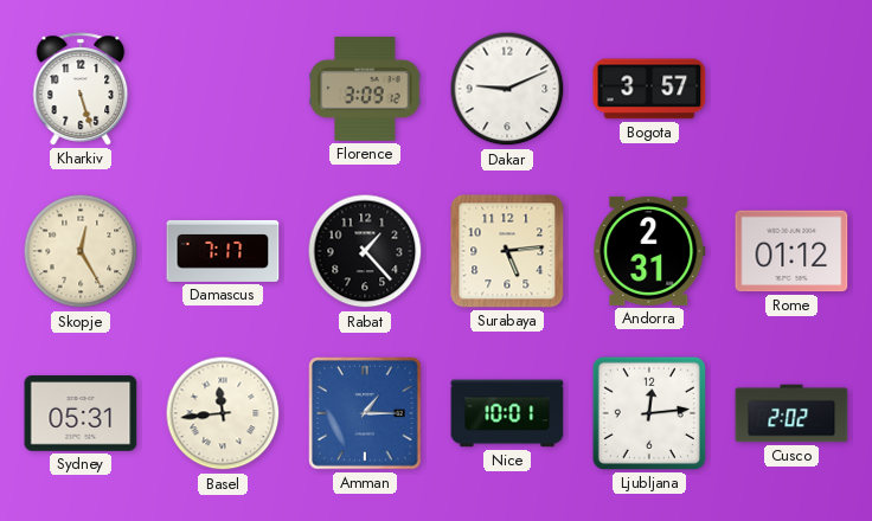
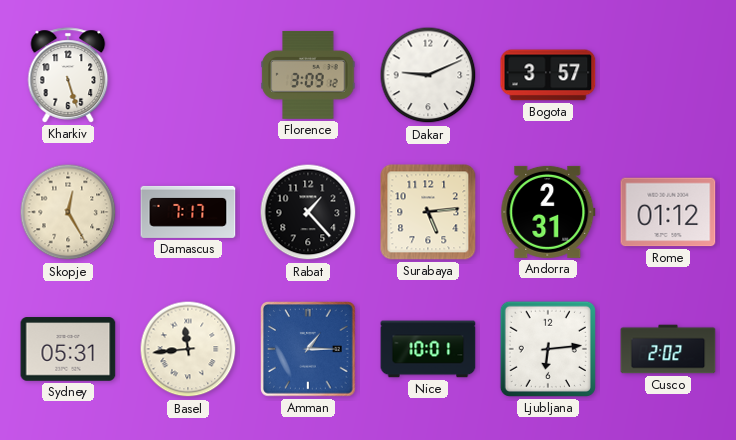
Ljubljana: 12:14 -> 6:14 (548, 349)
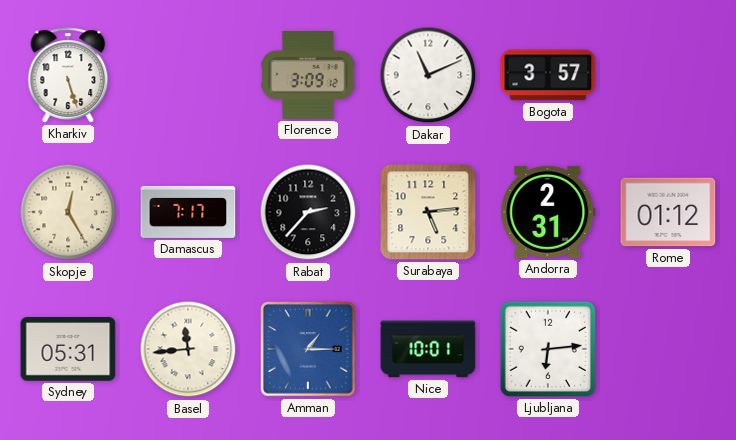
Dakar: 9:11 -> 11:11 (428, 75)
Rabat: 1:23 -> 2:37 (308, 212)
Cusco: 2:02 -> none (668, 349)
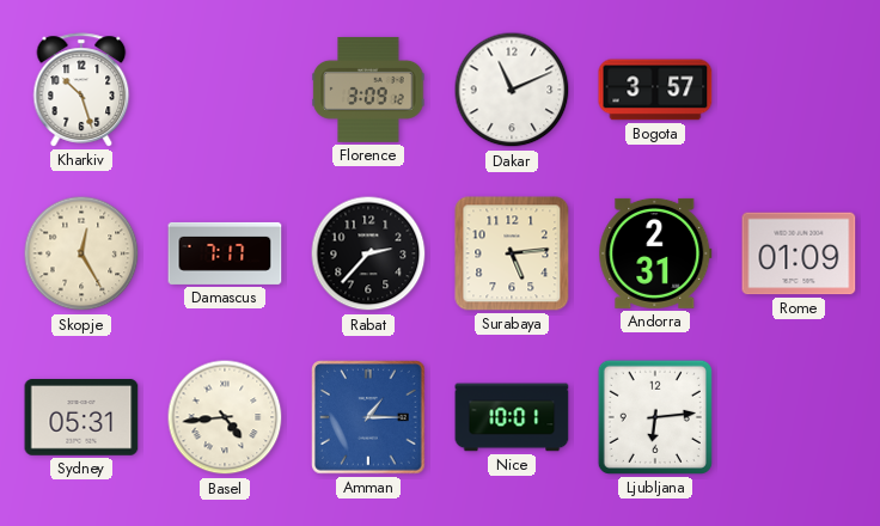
Kharkiv: 5:27 -> 10:27 (81, 90)
Rome: 01:12 -> 01:09 (799, 253)
Basel: 11:44 -> 4:44 (225, 417)
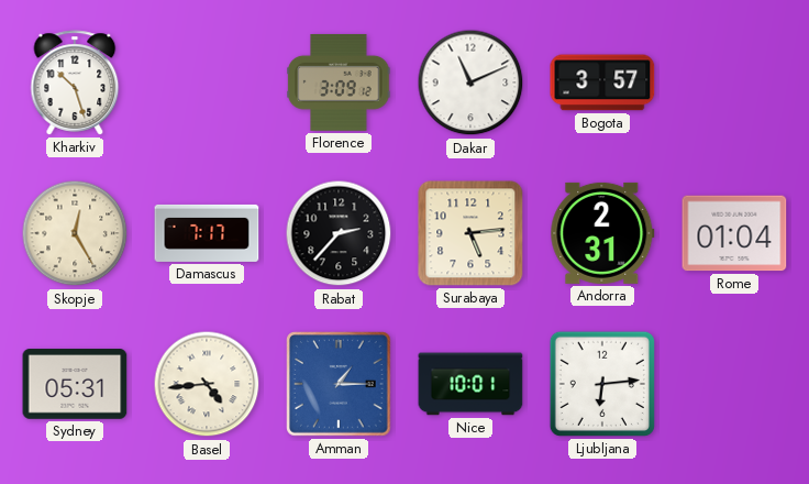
Rome: 01:09 -> 01:04 (734, 233)
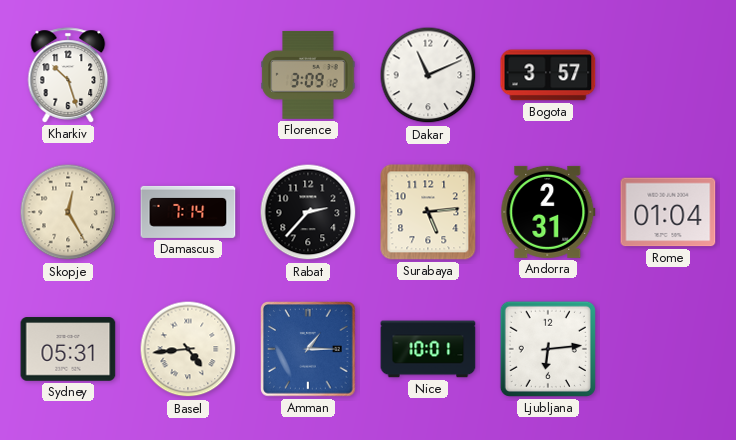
Damascus: 7:17 -> 7:14 (188, 212)
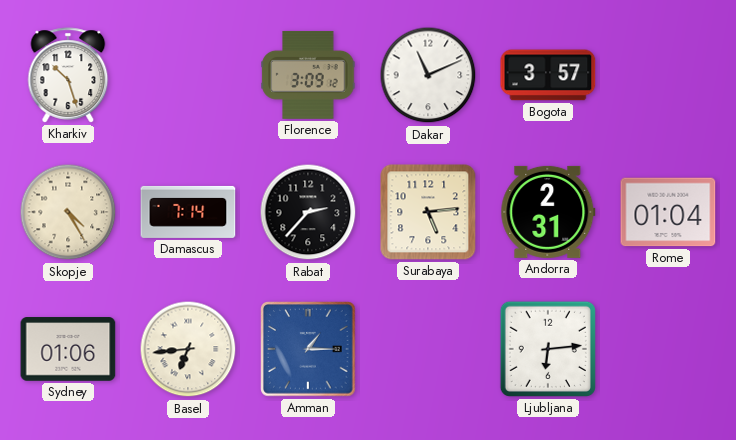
Skopje: 12:25 -> 4:25 (68, 212)
Sydney: 05:31 -> 01:06 (68, 349)
Basel: 4:44 -> 6:44 (188, 349)
Nice: 10:01 -> none (428, 349)
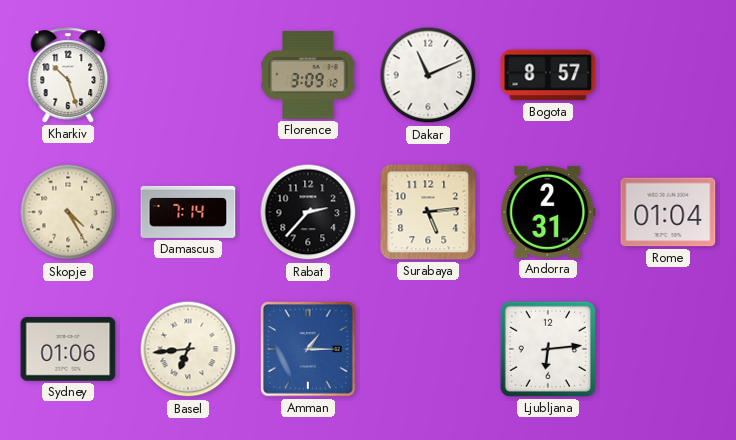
Bogota: 3:57 -> 8:57 (548, 75)
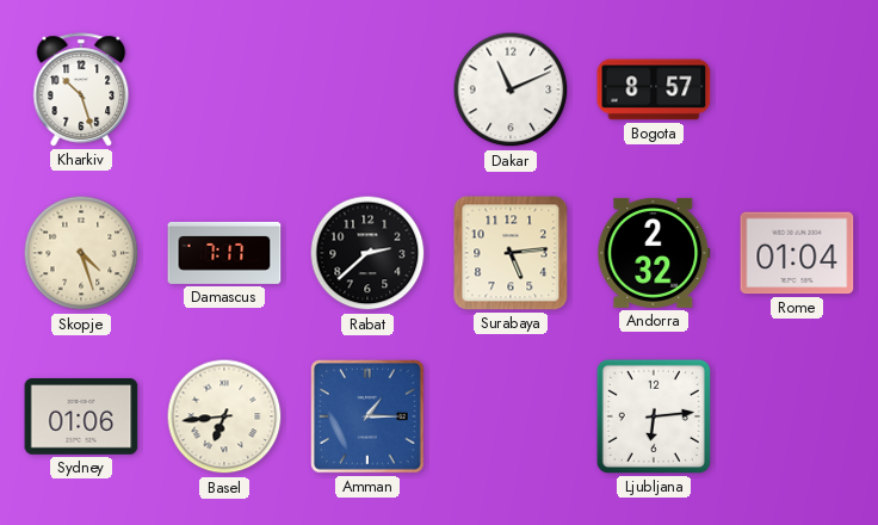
Florence: 3:09 -> none (308, 75)
Skopje: 4:25 -> 4:27 (81, 253)
Damascus: 7:14 -> 7:17 (224, 253)
Rabat: 2:37 -> 2:38 (367, 253)
Andorra: 2:31 -> 2:32 (654, 253)
